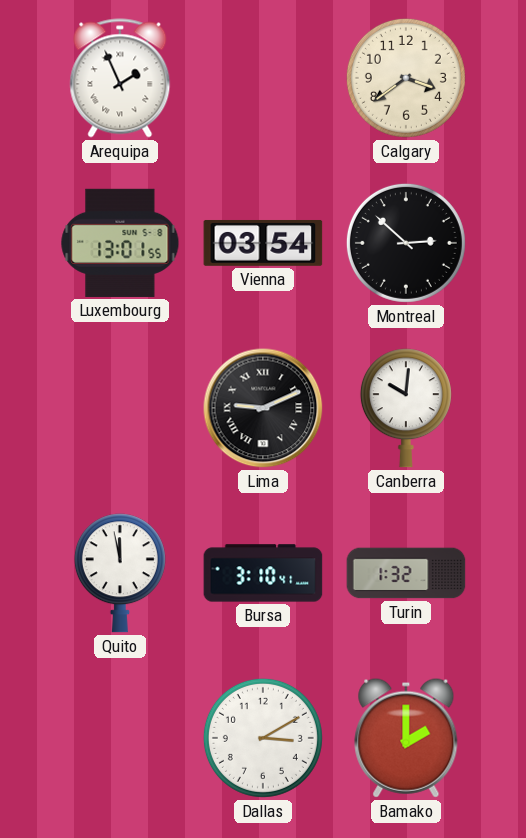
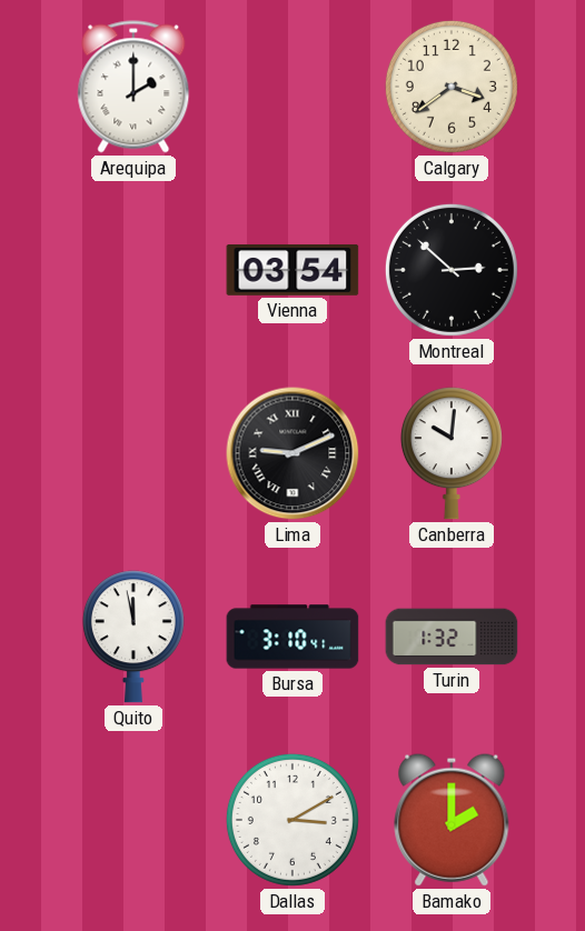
Arequipa: 1:56 -> 2:00 (133, 87)
Luxembourg: 13:01 -> none (120, 243)
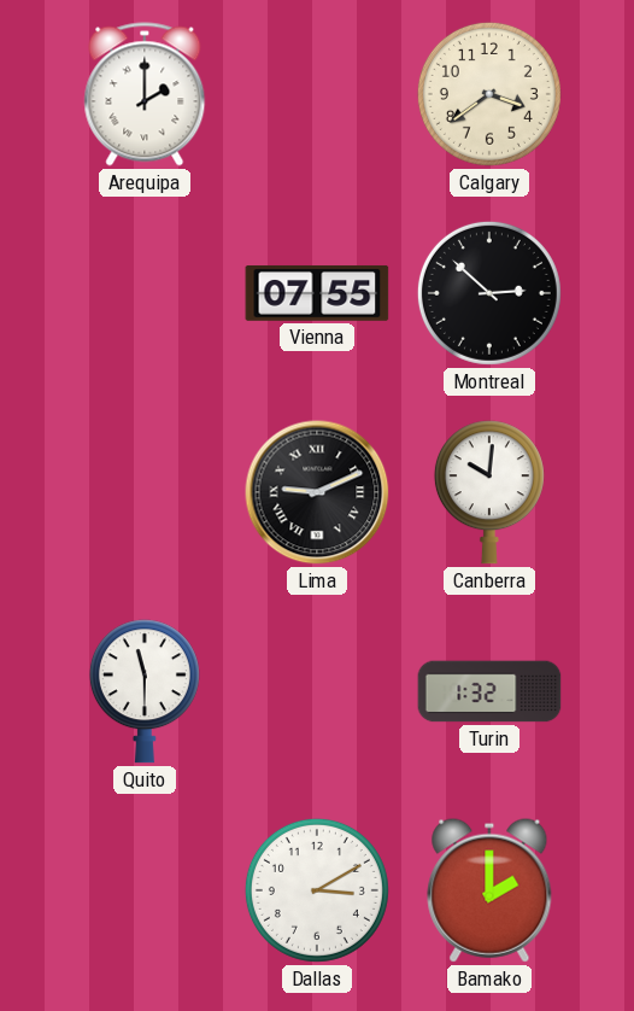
Vienna: 03:54 -> 07:55 (317, 293)
Quito: 11:58 -> 11:30 (145, 691)
Bursa: 3:10 -> none (292, 637)
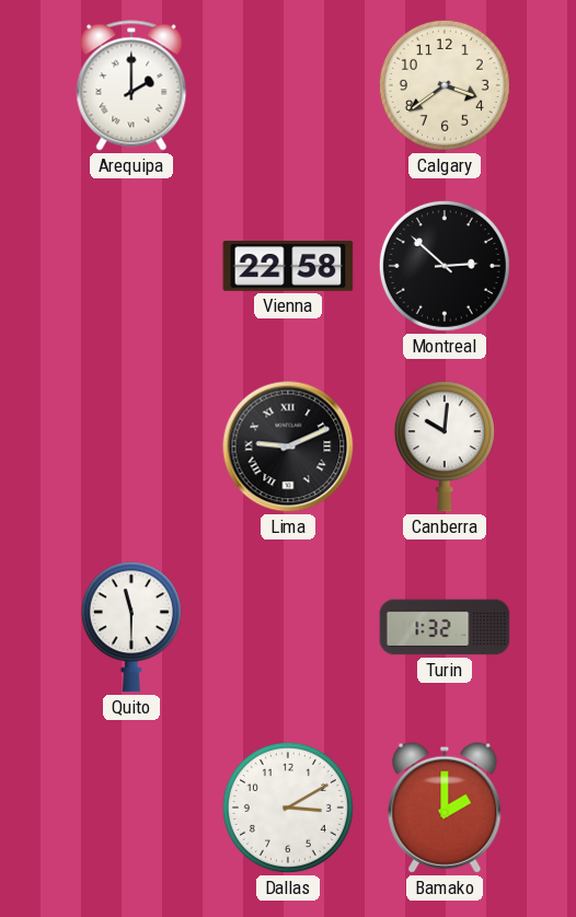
Vienna: 07:55 -> 22:58 (288, 266)
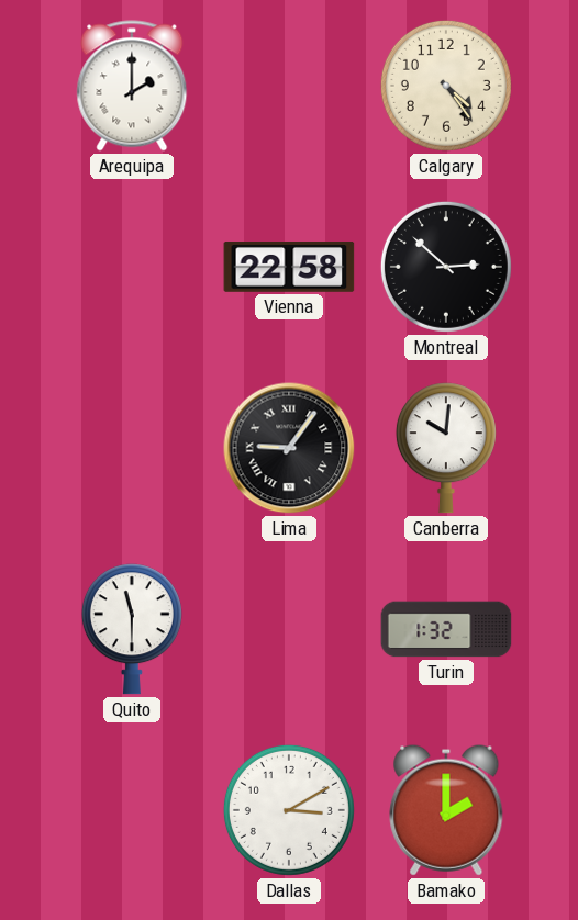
Calgary: 3:39 -> 4:24 (446, 86)
Lima: 9:11 -> 9:06 (289, 448)
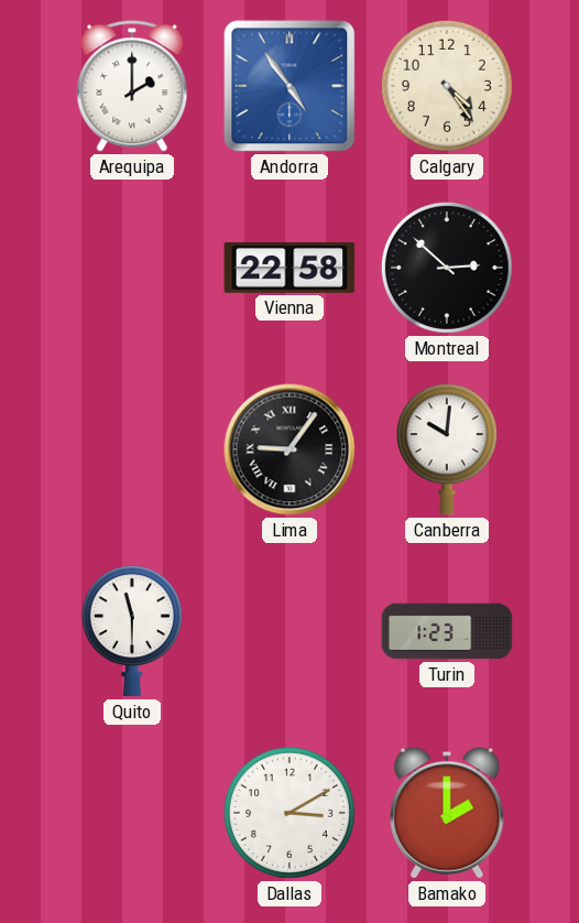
Andorra: none -> 4:54 (289, 86)
Turin: 1:32 -> 1:23 (447, 631)
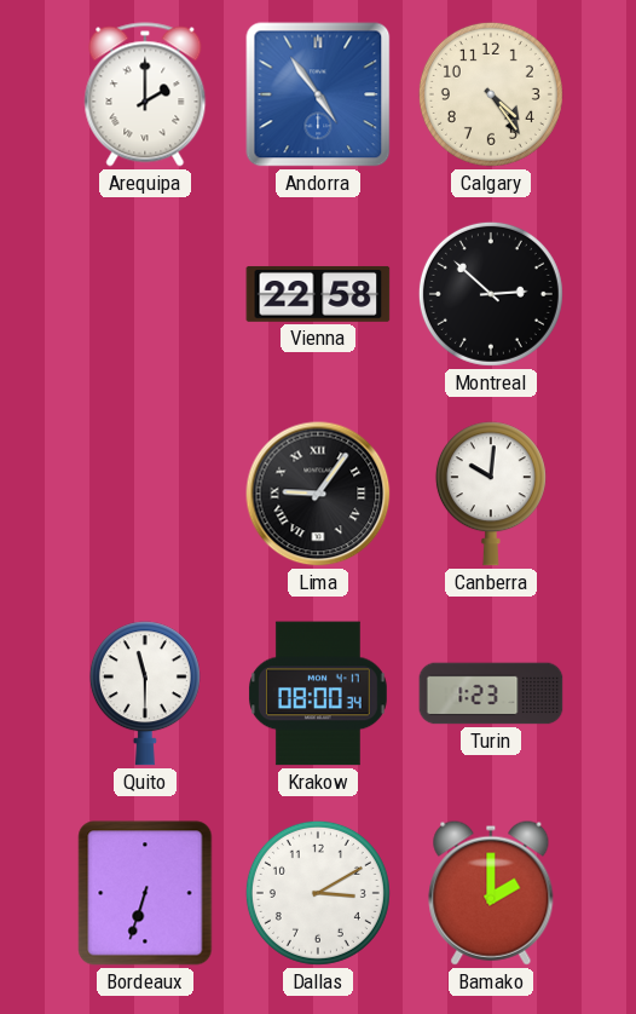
Krakow: none -> 08:00 (318, 693)
Bordeaux: none -> 6:33 (145, 893)
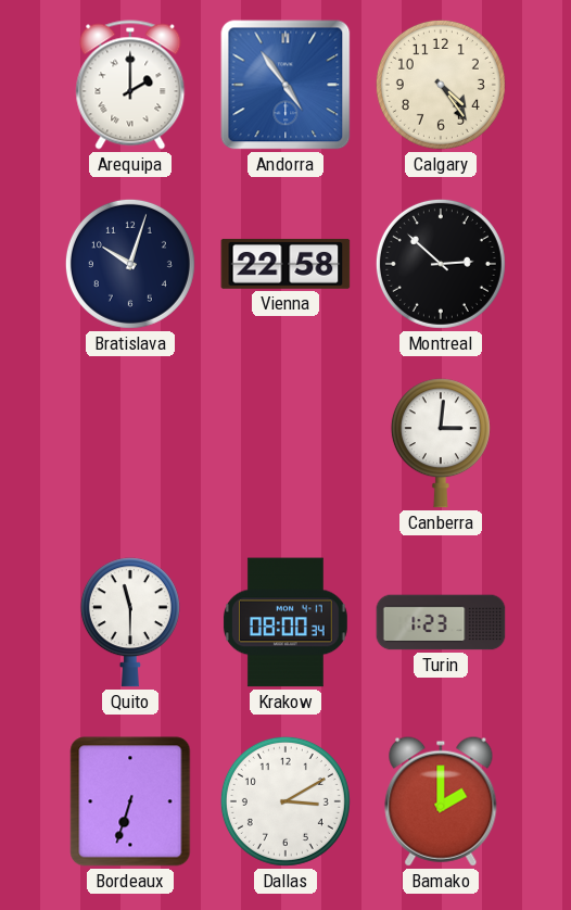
Bratislava: none -> 10:03 (130, 264)
Lima: 9:06 -> none (318, 494)
Canberra: 10:01 -> 3:01 (441, 443)
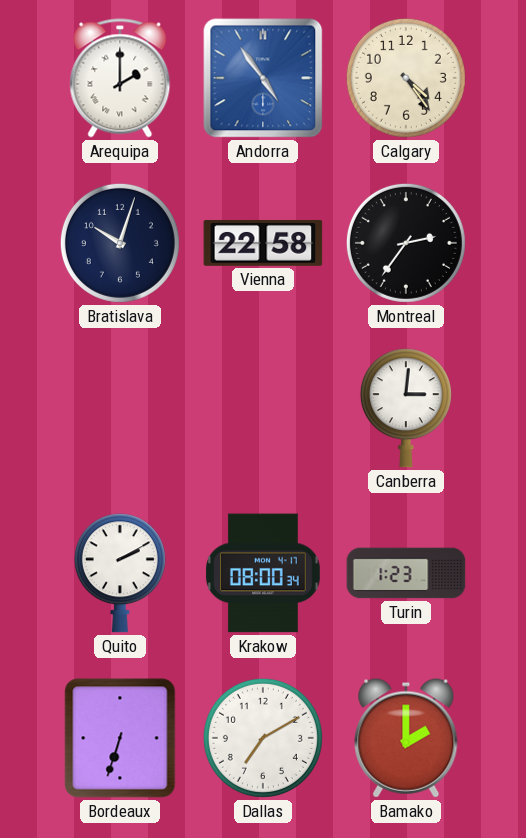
Montreal: 2:52 -> 2:36 (406, 243)
Quito: 11:30 -> 2:10 (120, 573)
Dallas: 3:10 -> 7:10 (263, 738)
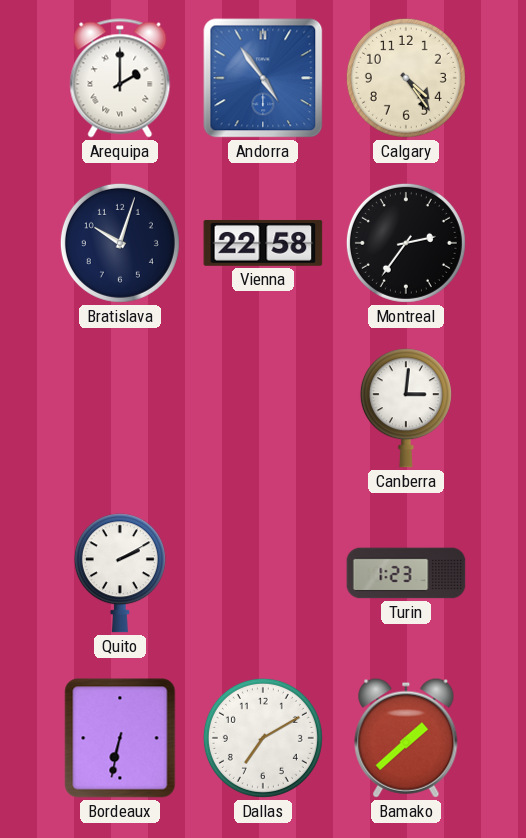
Krakow: 08:00 -> none (263, 573)
Bordeaux: 6:33 -> 6:32 (120, 738)
Bamako: 2:00 -> 1:38 (406, 738)
